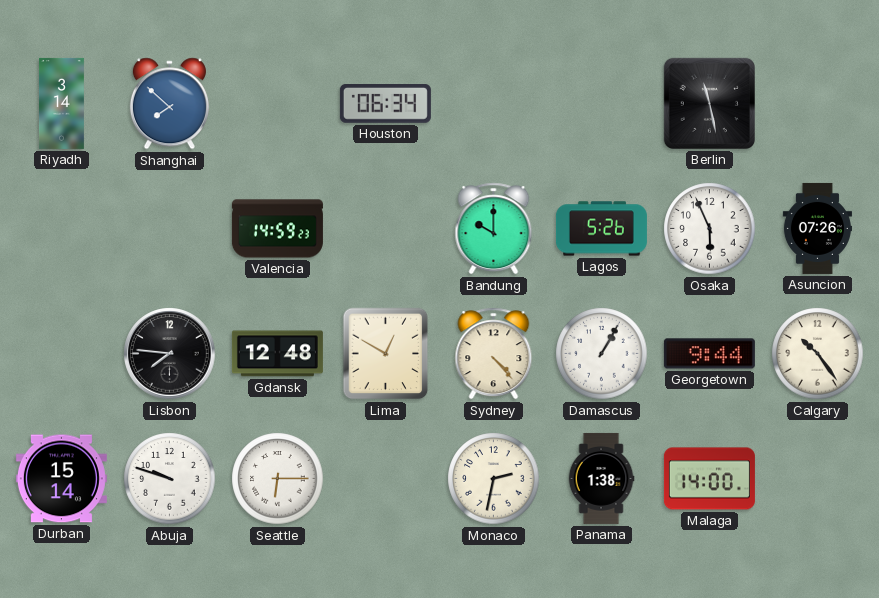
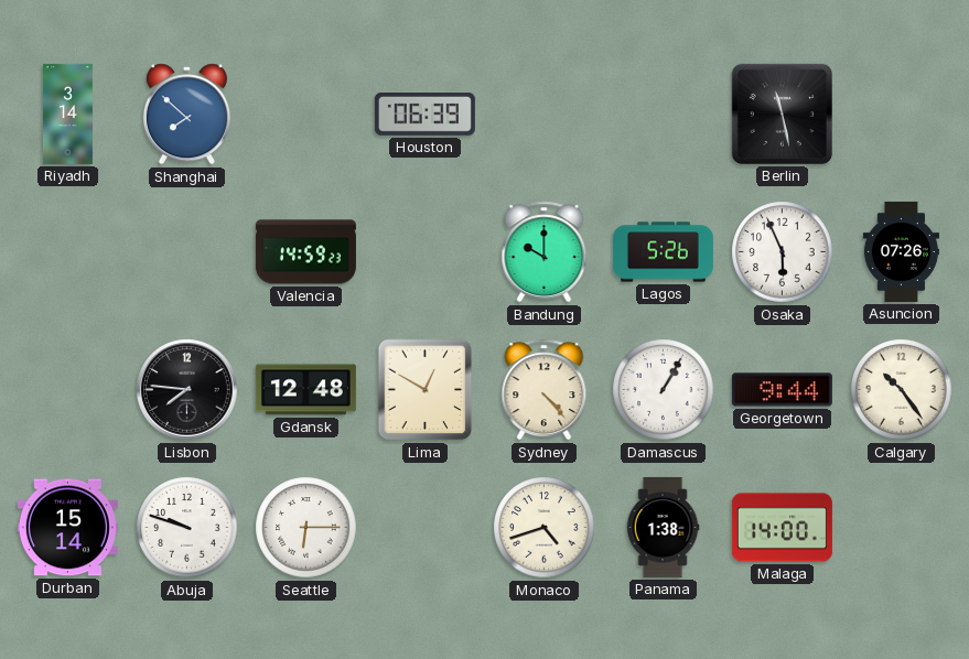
Houston: 06:34 -> 06:39 (424, 115)
Monaco: 2:32 -> 4:42 (545, 528)
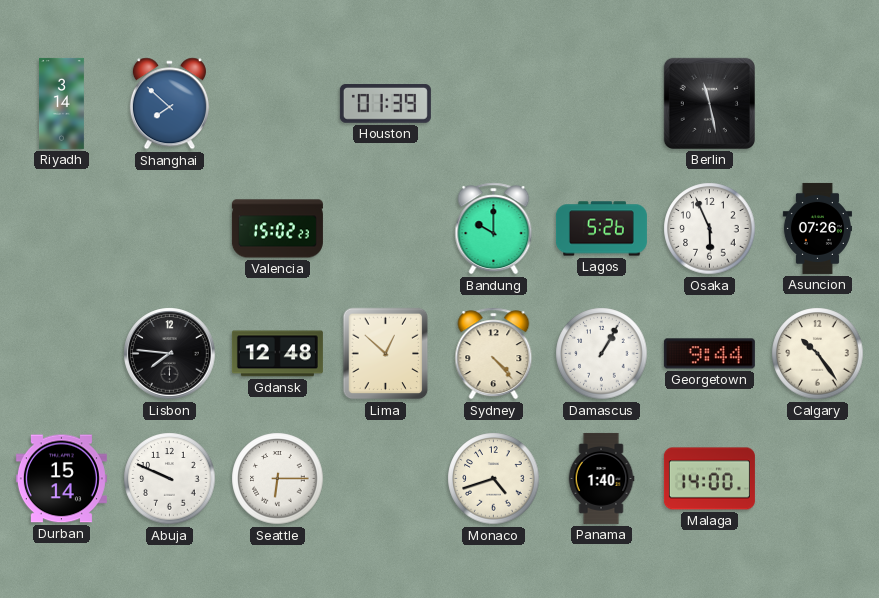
Houston: 06:39 -> 01:39 (385, 104)
Valencia: 14:59 -> 15:02 (277, 229)
Lima: 12:50 -> 12:52 (386, 354)
Abuja: 9:48 -> 9:49 (170, 479)
Panama: 1:38 -> 1:40 (601, 478)
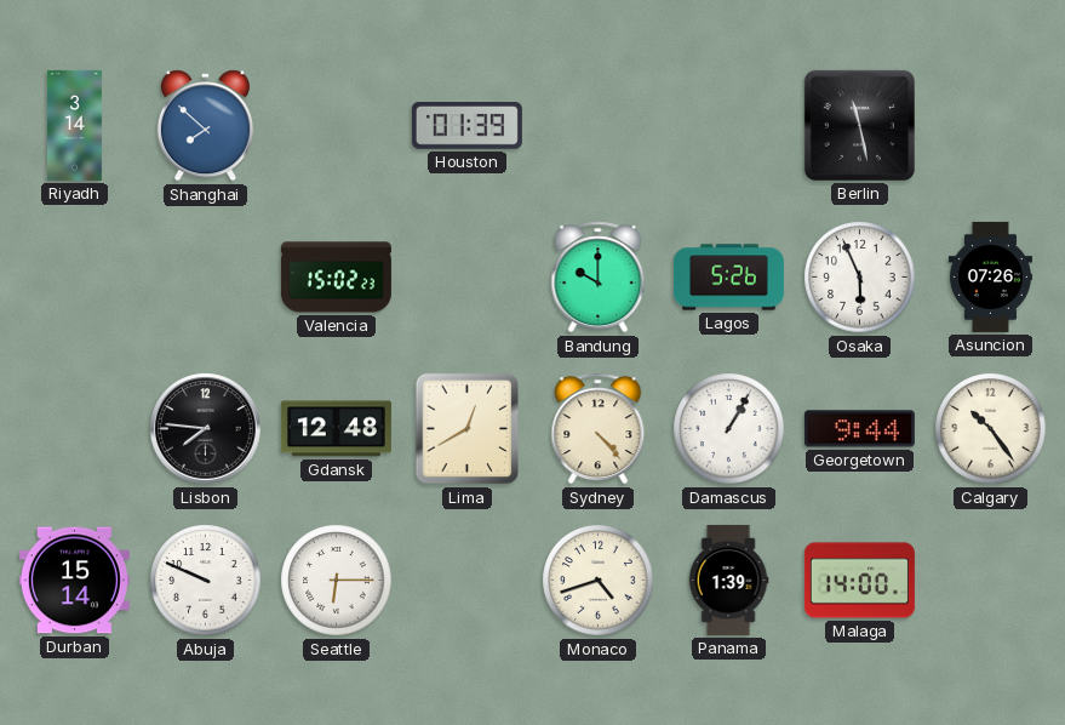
Lima: 12:52 -> 12:40 (468, 429)
Panama: 1:40 -> 1:39 (728, 580)
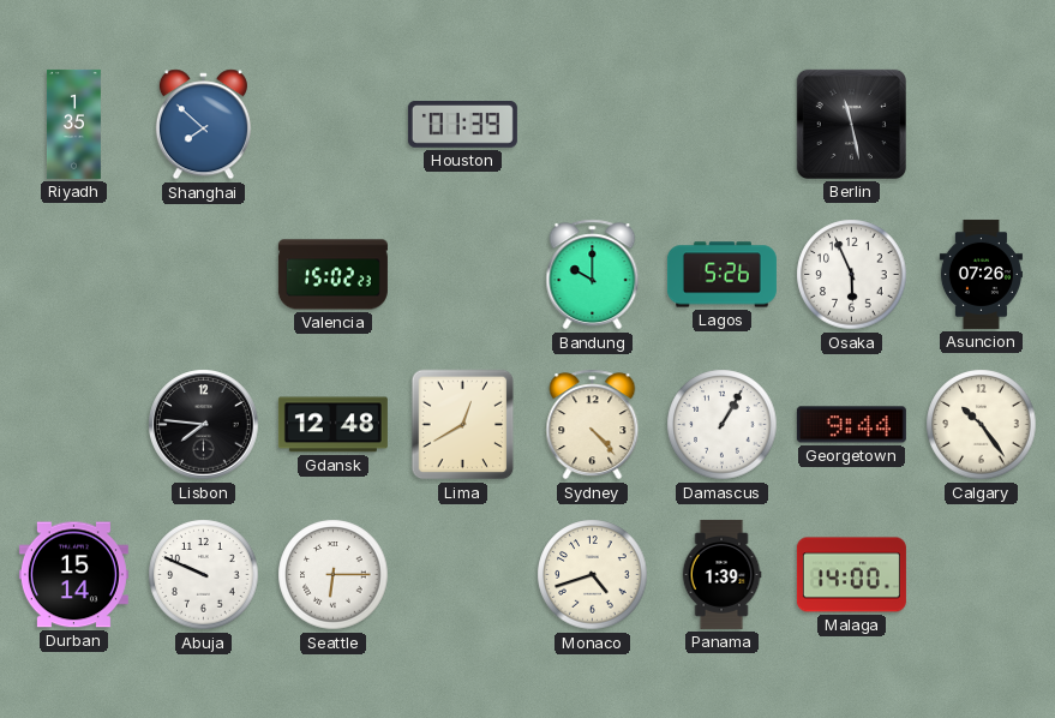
Riyadh: 3:14 -> 1:35 (73, 124)
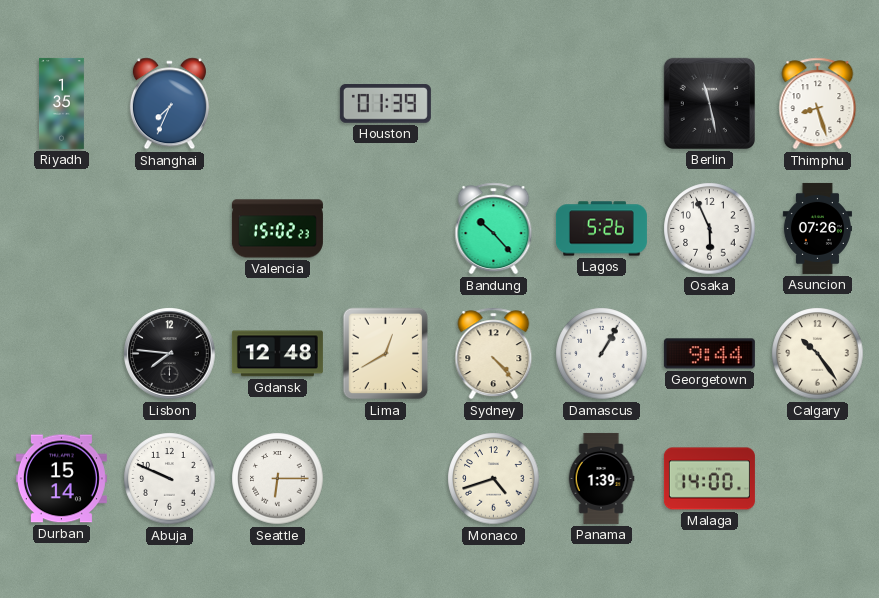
Shanghai: 7:52 -> 7:34 (169, 104)
Thimphu: none -> 8:27 (818, 104)
Bandung: 10:00 -> 10:23 (494, 229)
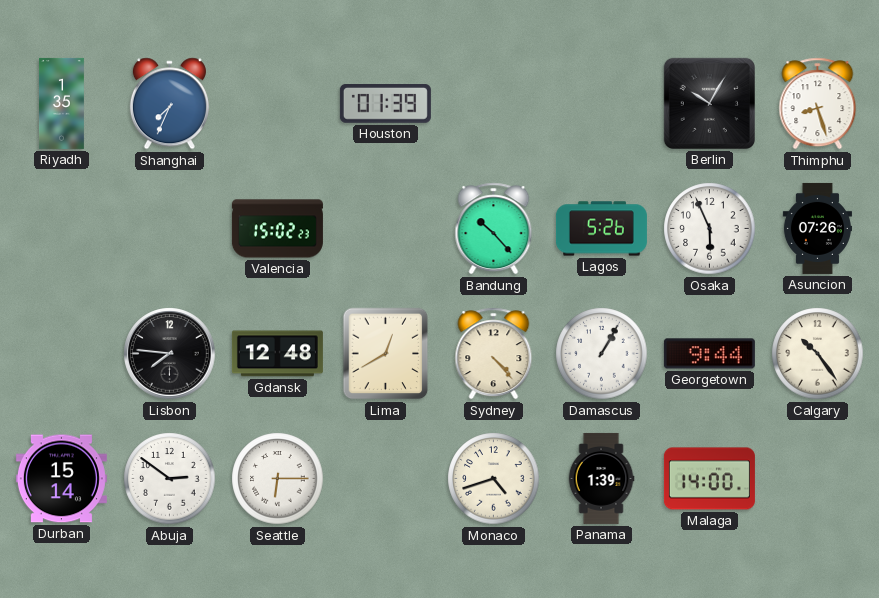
Berlin: 11:28 -> 10:05 (709, 103)
Abuja: 9:49 -> 2:51 (170, 479)
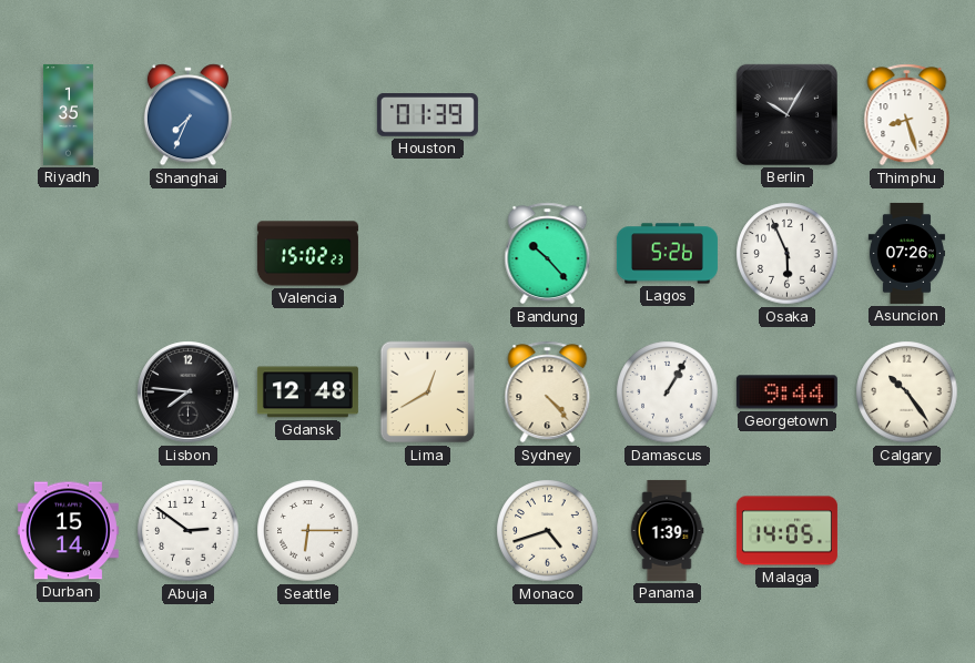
Malaga: 14:00 -> 14:05 (786, 531)
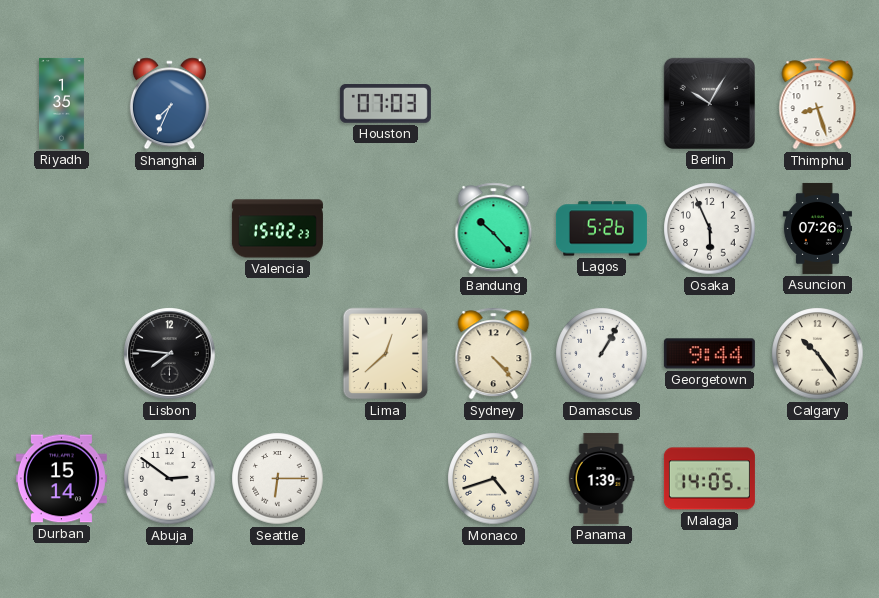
Houston: 01:39 -> 07:03 (385, 104)
Gdansk: 12:48 -> none (307, 392)
Lima: 12:40 -> 12:38 (386, 354)
